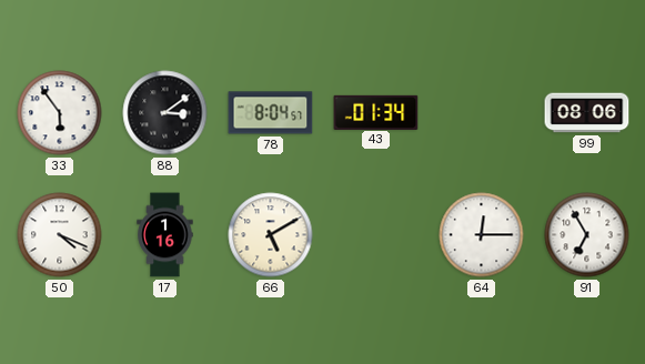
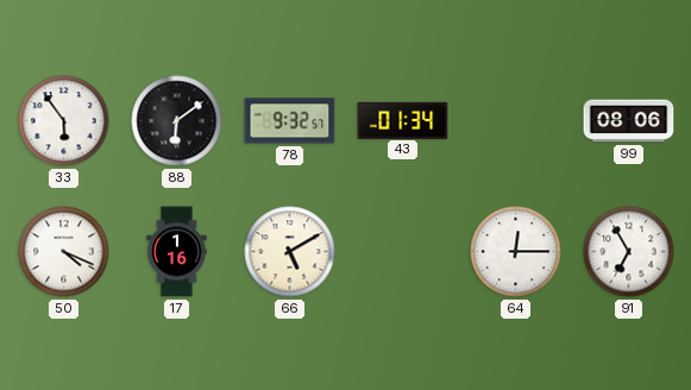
88: 3:09 -> 6:09 (177, 121)
78: 8:04 -> 9:32 (290, 121)
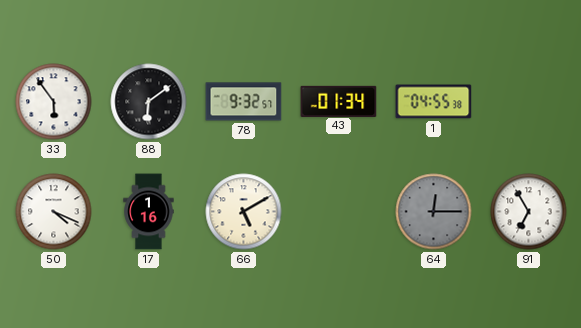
1: none -> 04:55 (434, 102)
99: 08:06 -> none (629, 121)
64 dial: white -> grey (434, 212)
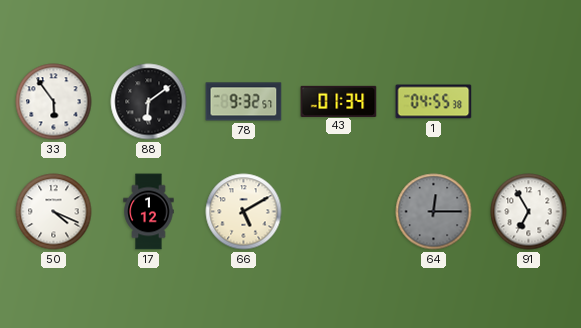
17: 1:16 -> 1:12 (149, 212)
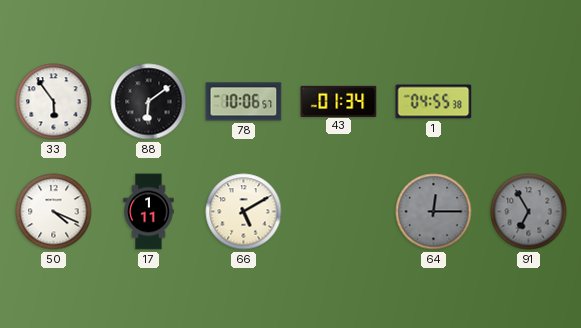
78: 9:32 -> 10:06 (244, 102)
17: 1:12 -> 1:11 (149, 212)
91 dial: white -> grey (529, 212)
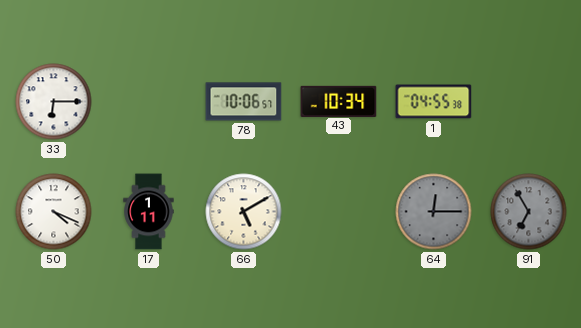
33: 5:54 -> 6:15 (54, 102)
88: 6:09 -> none (149, 102)
43: 01:34 -> 10:34 (339, 101)
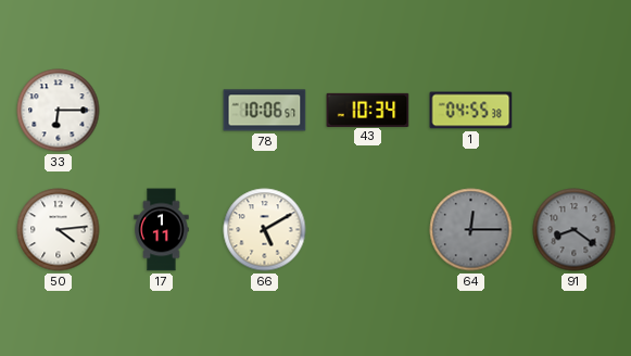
50: 4:19 -> 4:14 (59, 230)
91: 6:55 -> 8:21 (575, 230)
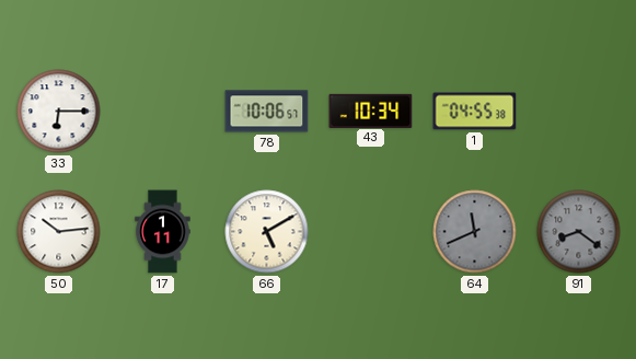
50: 4:14 -> 10:14 (59, 232)
64: 12:15 -> 11:41 (475, 232)
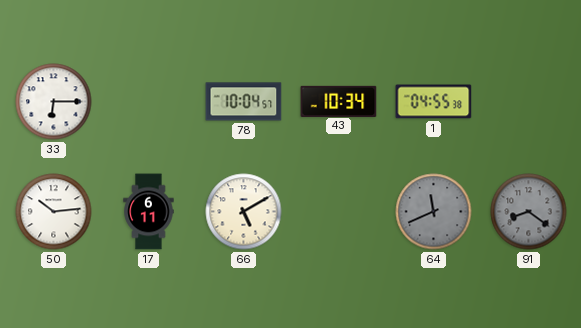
78: 10:06 -> 10:04 (244, 102)
17: 1:11 -> 6:11 (149, 212)
